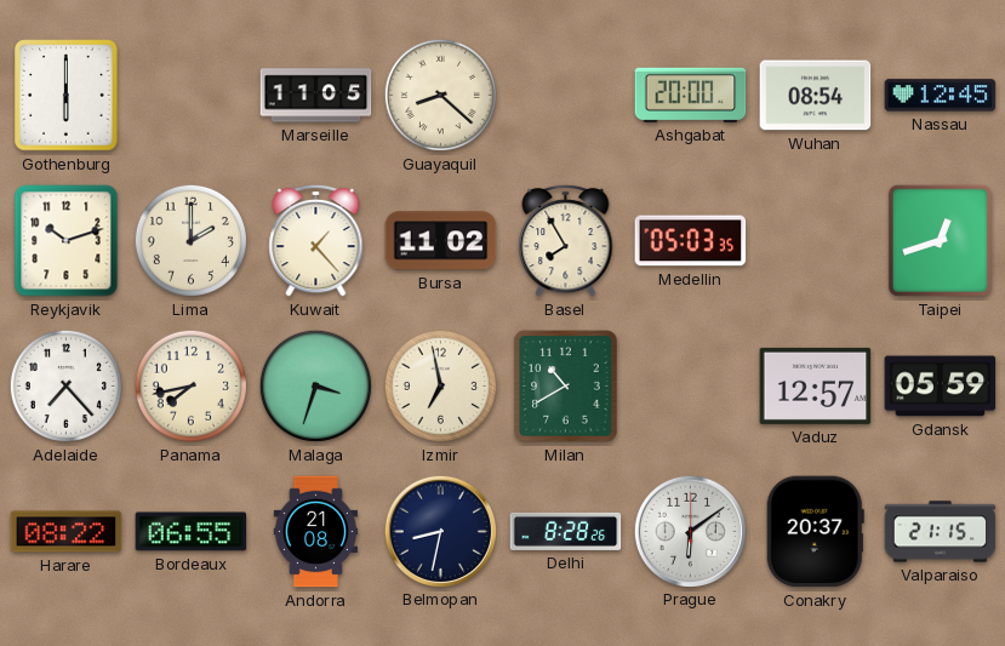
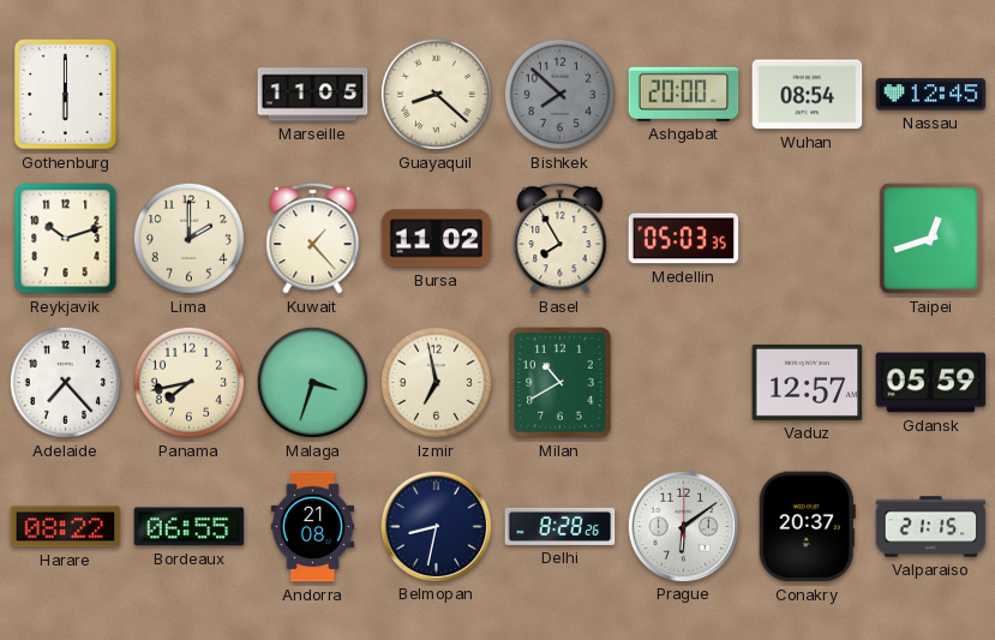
Bishkek: none -> 7:52 (559, 94)
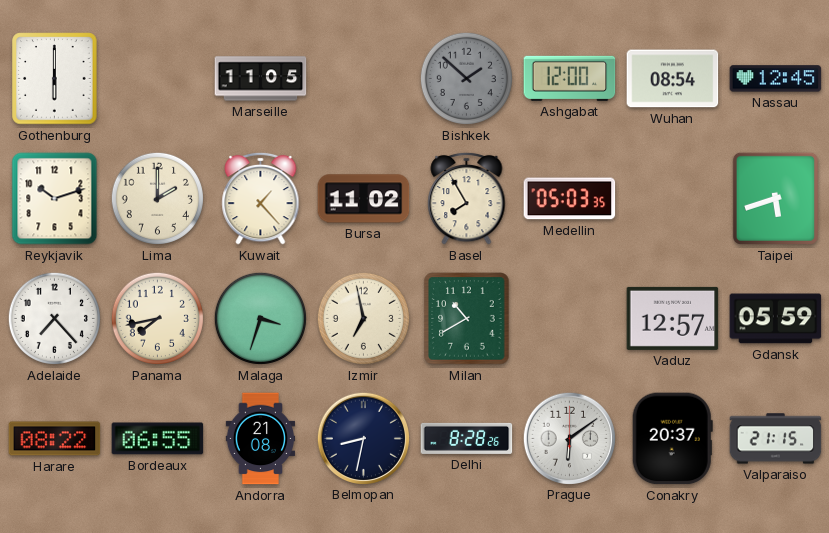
Guayaquil: 8:22 -> none (436, 94)
Bishkek: 7:52 -> 1:52 (466, 78)
Ashgabat: 20:00 -> 12:00 (570, 78)
Taipei: 12:42 -> 5:42 (775, 198)
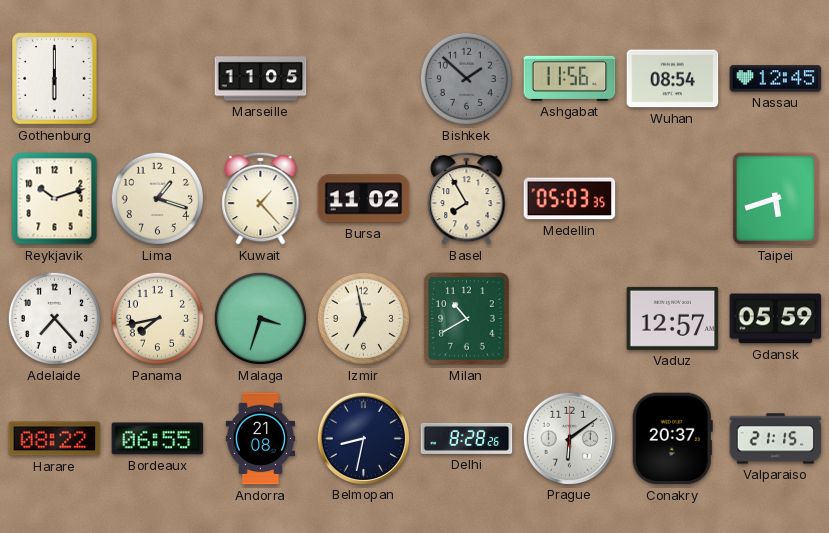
Ashgabat: 12:00 -> 11:56 (570, 78)
Lima: 2:00 -> 1:18 (157, 198)
